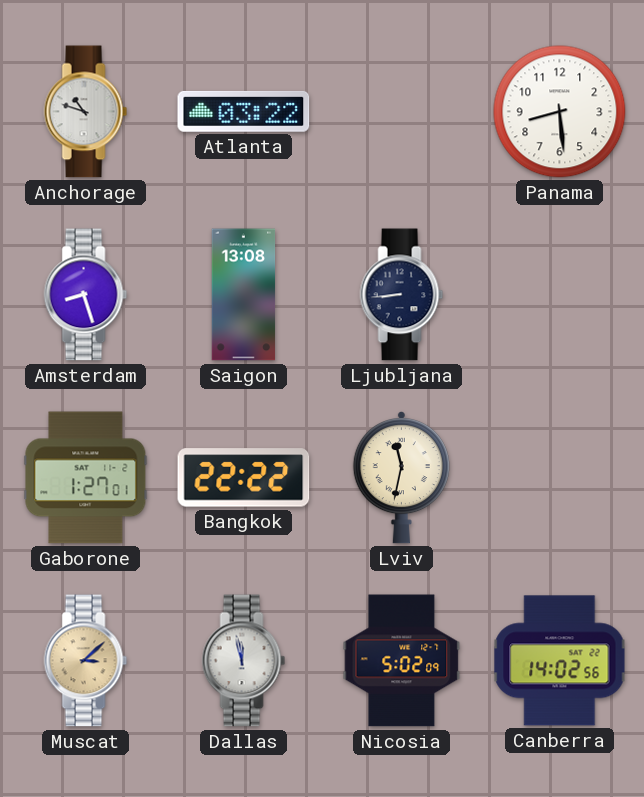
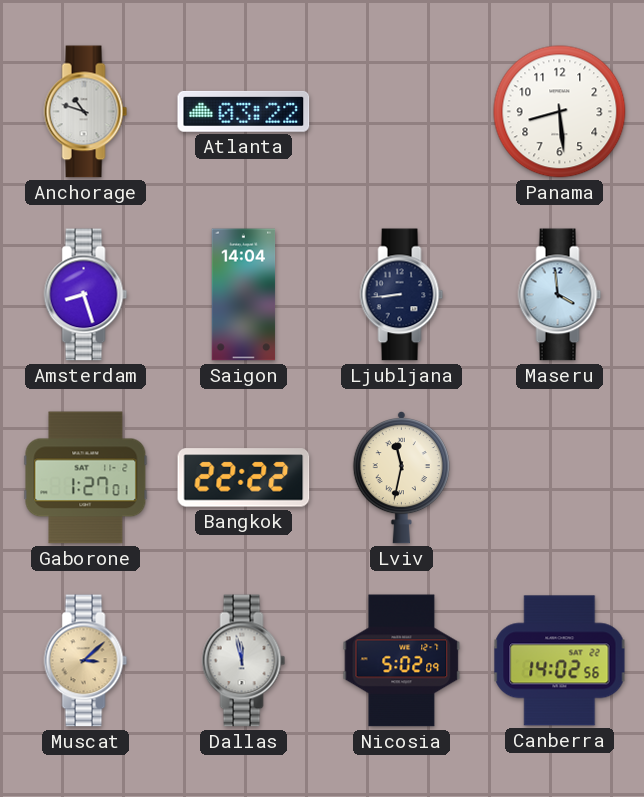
Saigon: 13:08 -> 14:04 (244, 295)
Maseru: none -> 3:59 (560, 295)
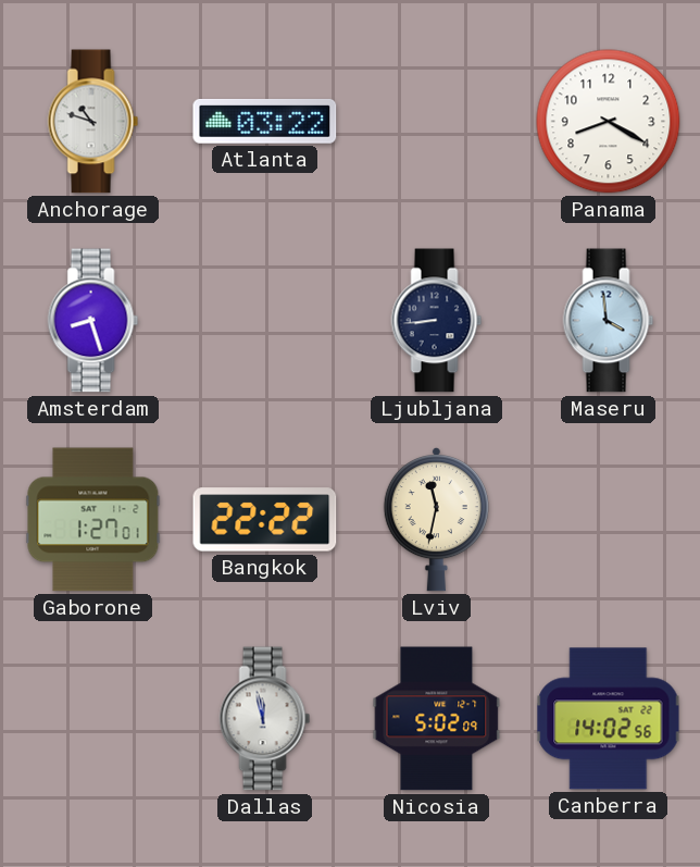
Panama: 8:29 -> 8:20 (609, 122)
Saigon: 14:04 -> none (244, 295)
Muscat: 3:08 -> none (86, 661)
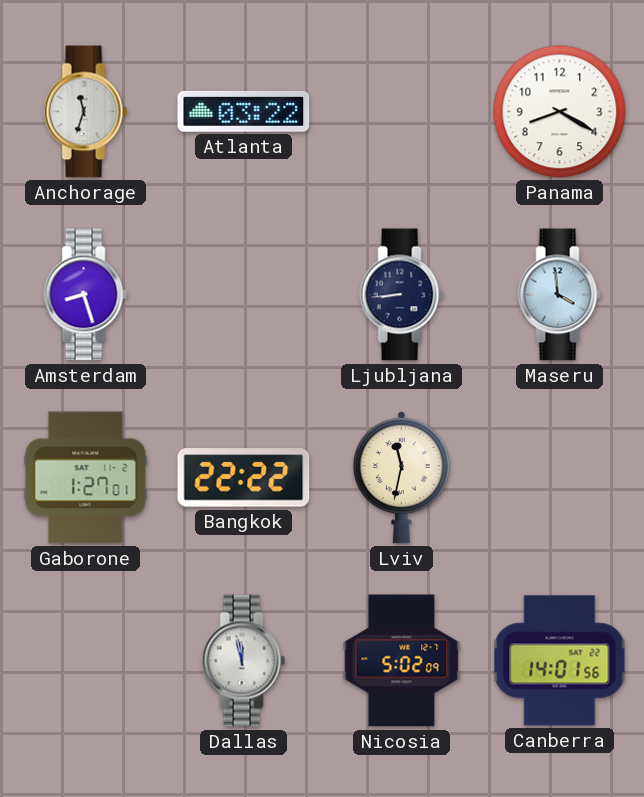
Anchorage: 10:48 -> 11:33 (86, 112)
Canberra: 14:02 -> 14:01 (560, 661)
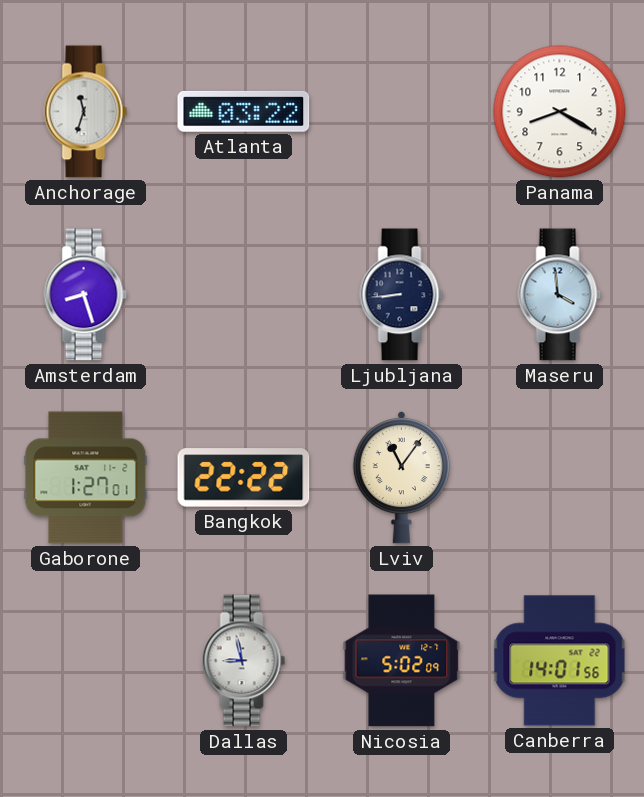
Lviv: 11:32 -> 11:06 (401, 477)
Dallas: 11:58 -> 8:58 (244, 661)
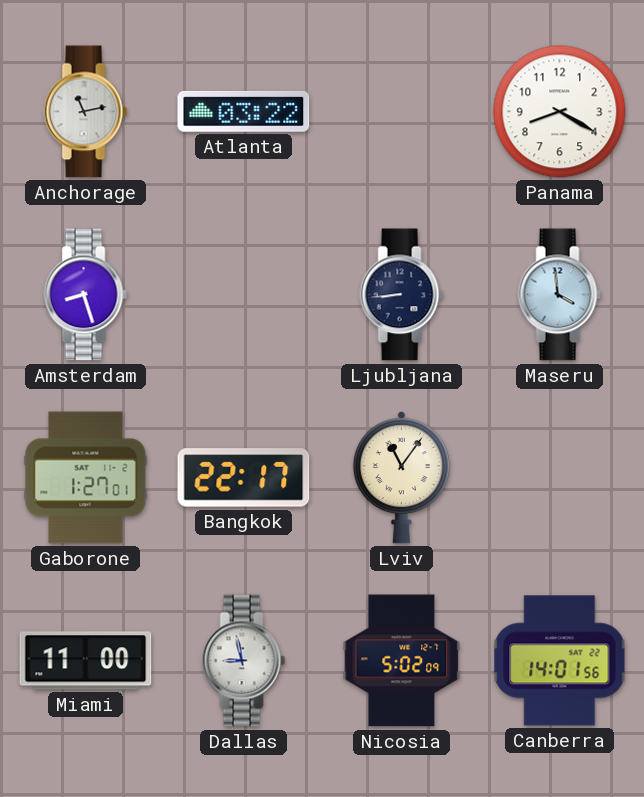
Anchorage: 11:33 -> 11:13 (86, 112)
Bangkok: 22:22 -> 22:17 (244, 478)
Miami: none -> 11:00 (86, 661)
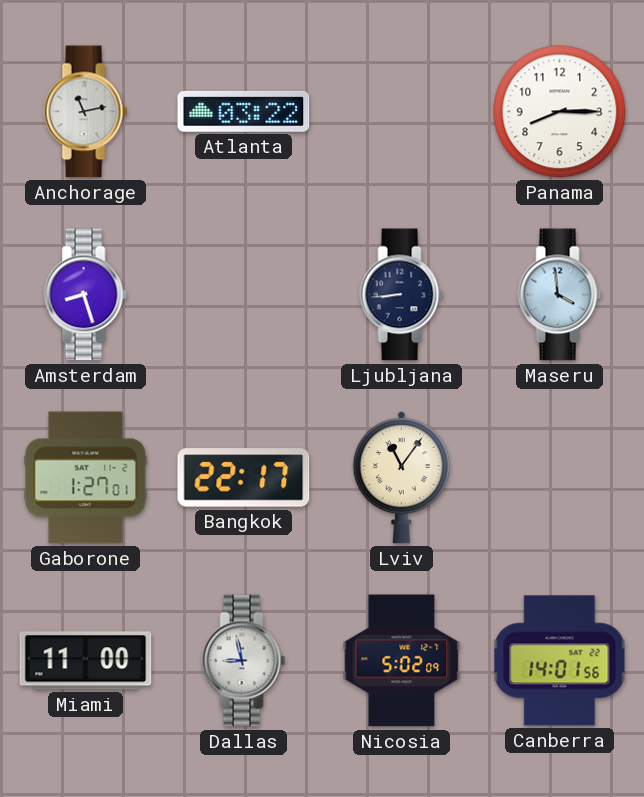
Panama: 8:20 -> 8:15 (560, 112)
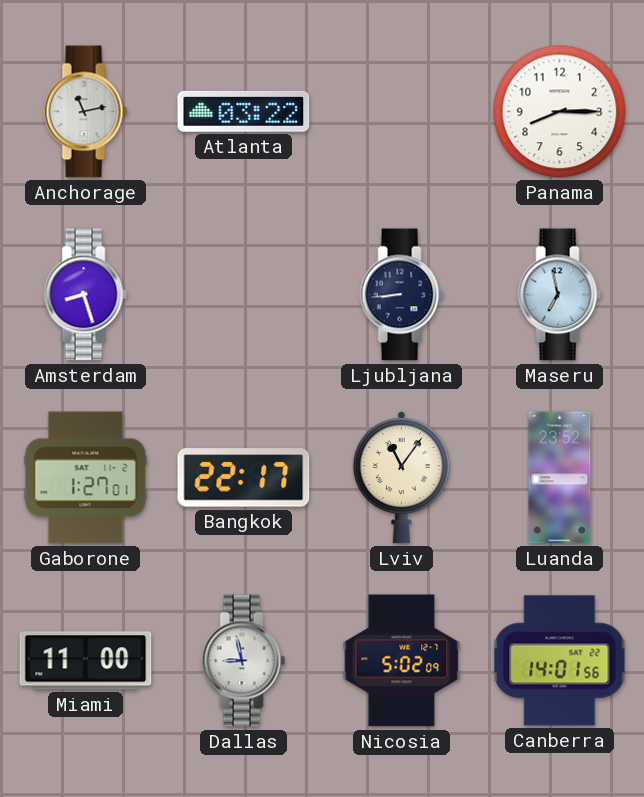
Maseru: 3:59 -> 6:58 (560, 295)
Luanda: none -> 23:52 (560, 478)
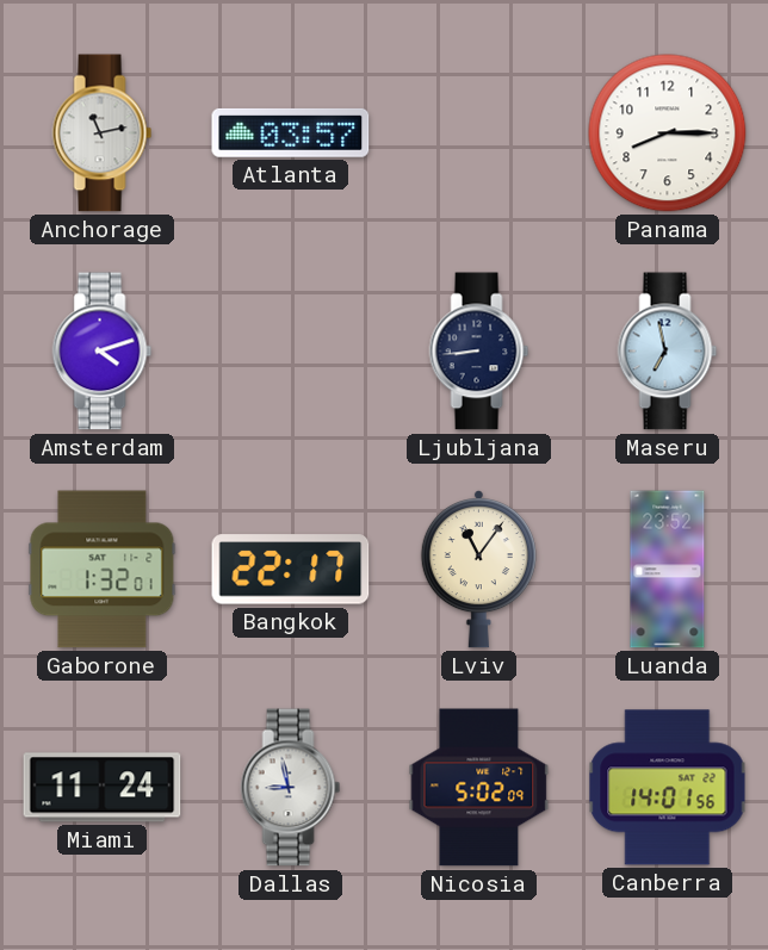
Atlanta: 03:22 -> 03:57 (291, 132)
Amsterdam: 8:27 -> 4:12 (103, 352)
Gaborone: 1:27 -> 1:32 (103, 570)
Miami: 11:00 -> 11:24 (103, 788)
